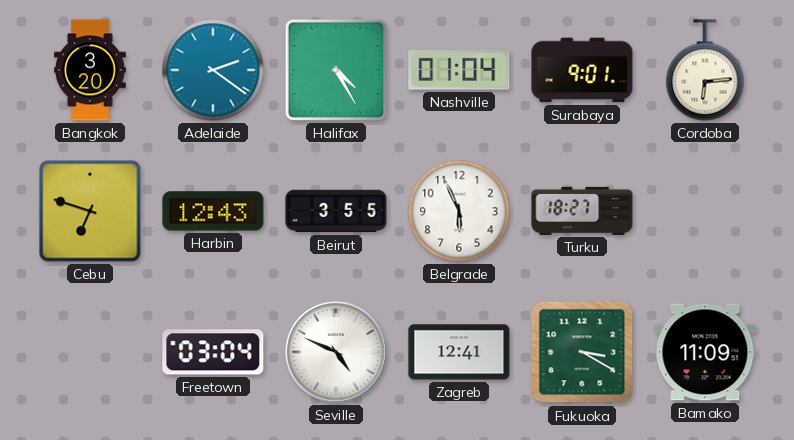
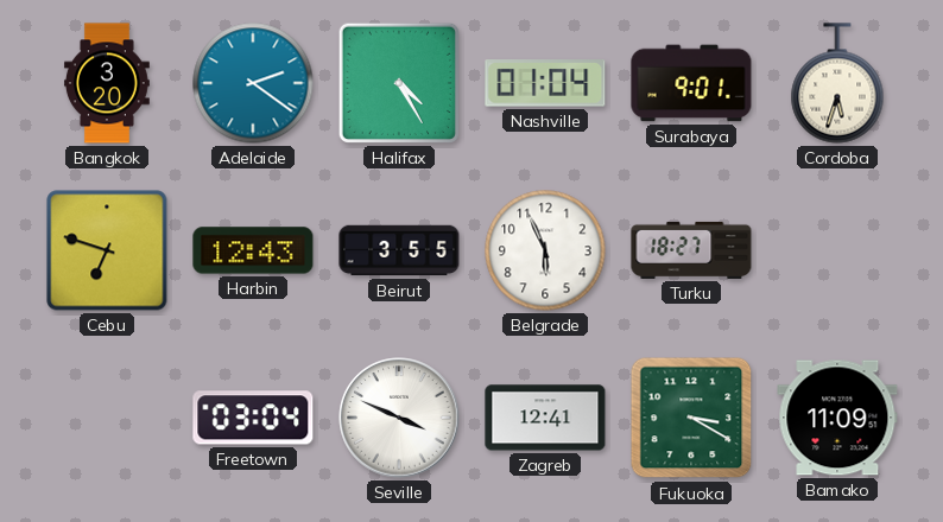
Cordoba: 6:14 -> 5:33 (837, 83)
Seville: 4:49 -> 3:49 (399, 418)
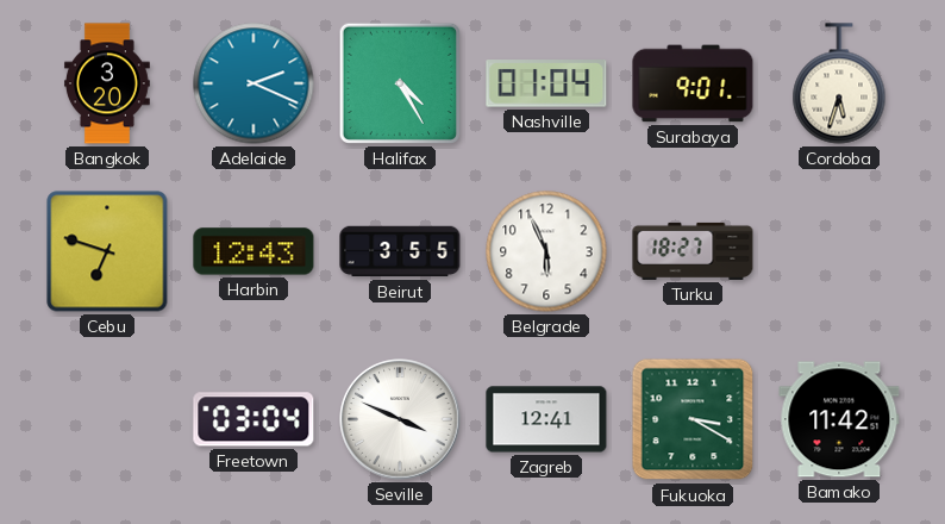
Adelaide: 2:21 -> 2:19 (254, 83)
Bamako: 11:09 -> 11:42 (839, 419)
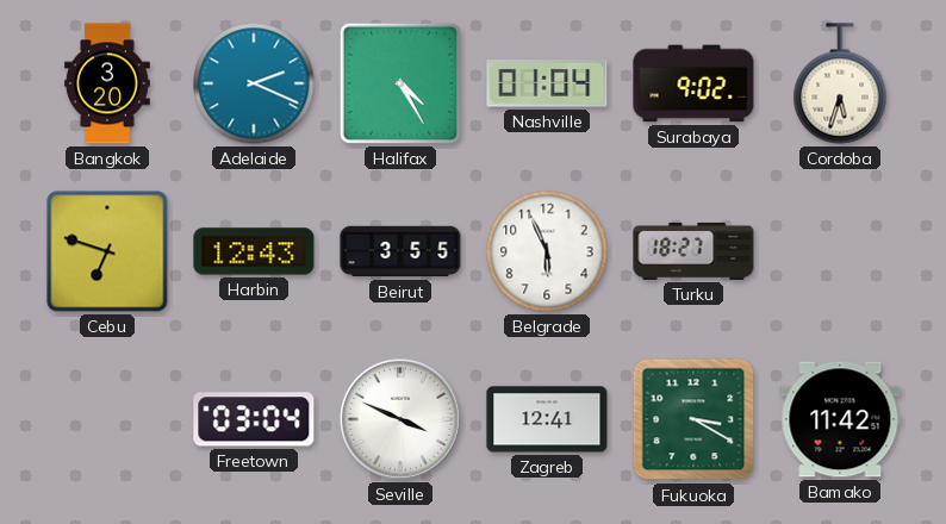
Surabaya: 9:01 -> 9:02 (693, 83)
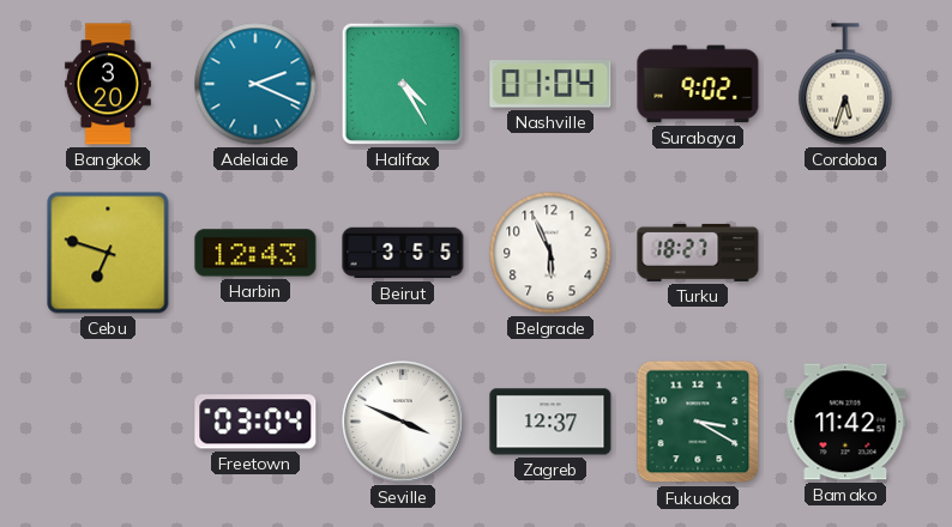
Zagreb: 12:41 -> 12:37 (550, 422)
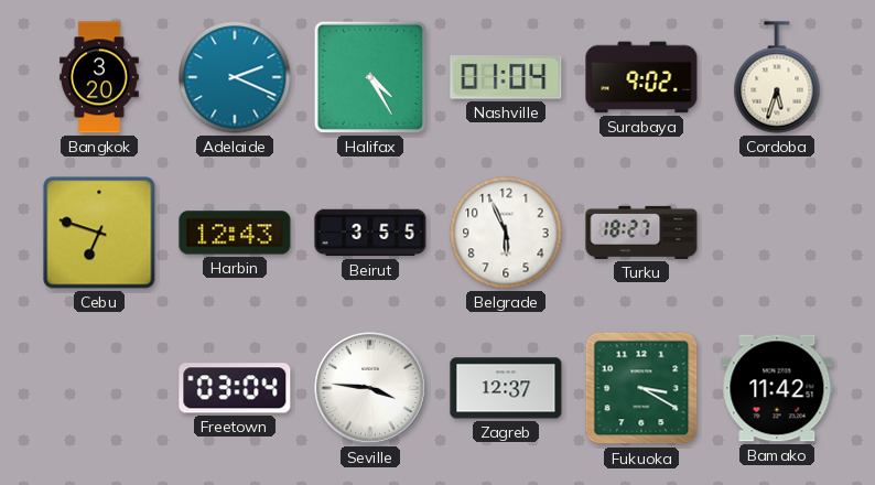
Seville: 3:49 -> 3:46 (370, 388)
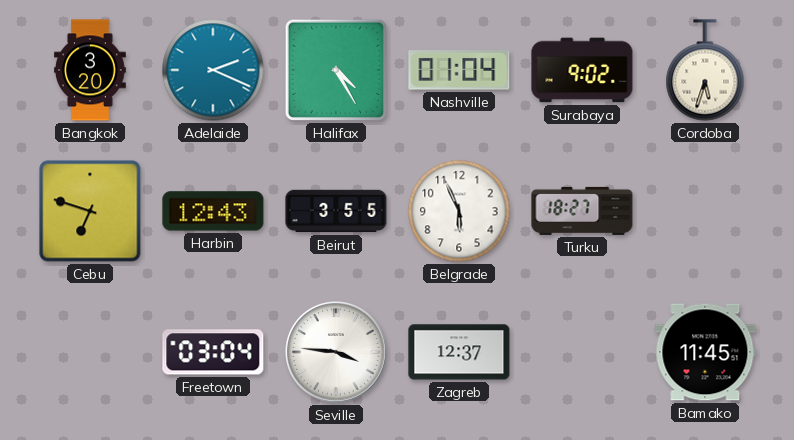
Fukuoka: 3:20 -> none (641, 388)
Bamako: 11:42 -> 11:45 (705, 352)
